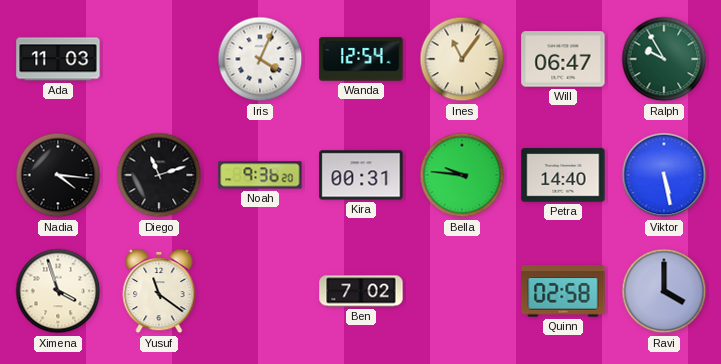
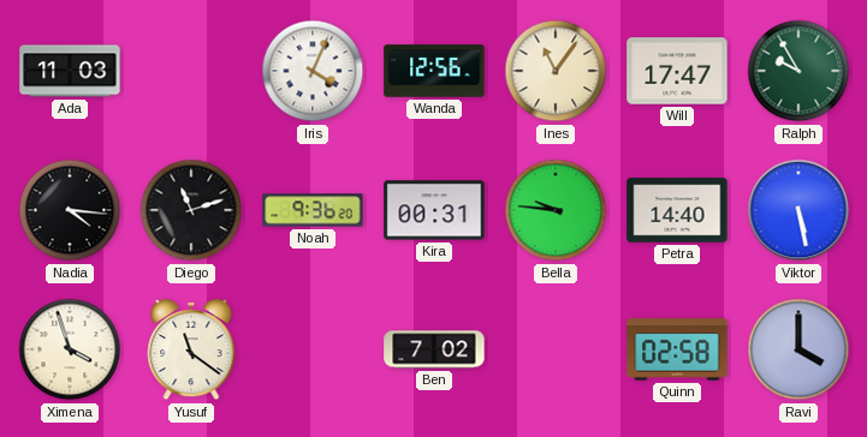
Wanda: 12:54 -> 12:56 (434, 71)
Will: 06:47 -> 17:47 (677, 71)
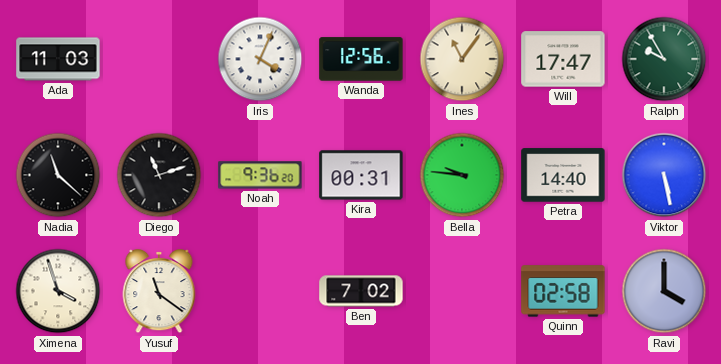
Nadia: 4:16 -> 11:22 (58, 175)
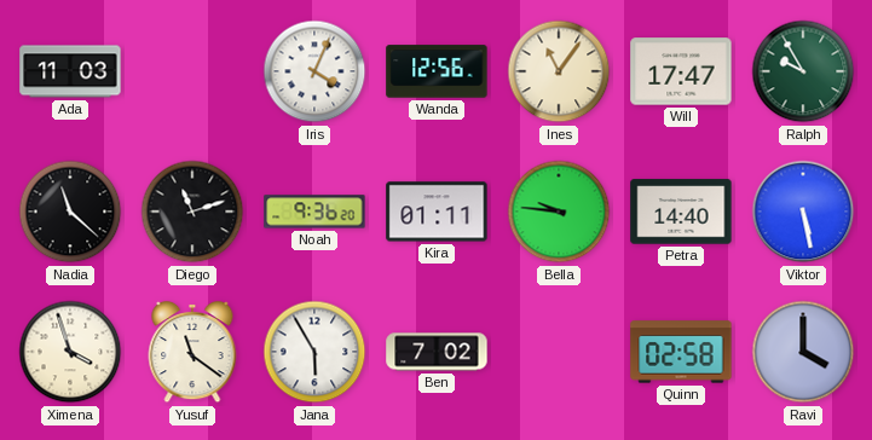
Kira: 00:31 -> 01:11 (437, 212)
Jana: none -> 5:55 (314, 352)
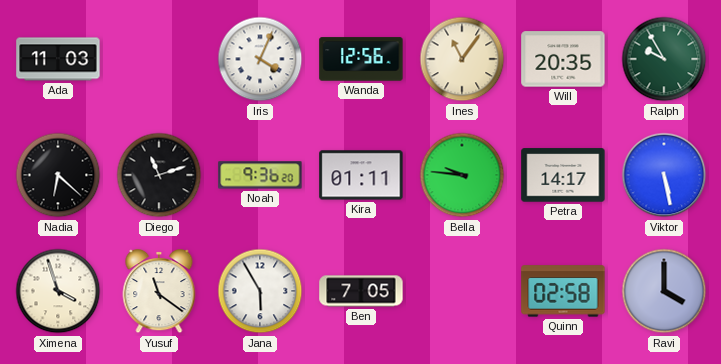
Will: 17:47 -> 20:35 (563, 59)
Nadia: 11:22 -> 6:22 (58, 175)
Petra: 14:40 -> 14:17 (563, 175)
Ben: 7:02 -> 7:05 (361, 291)
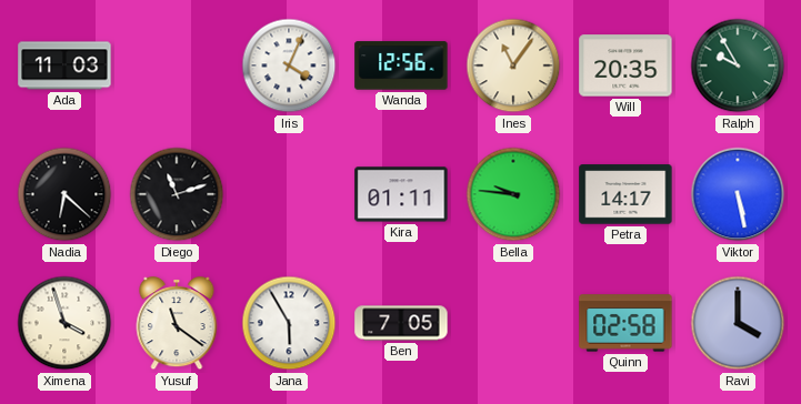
Noah: 9:36 -> none (260, 175)
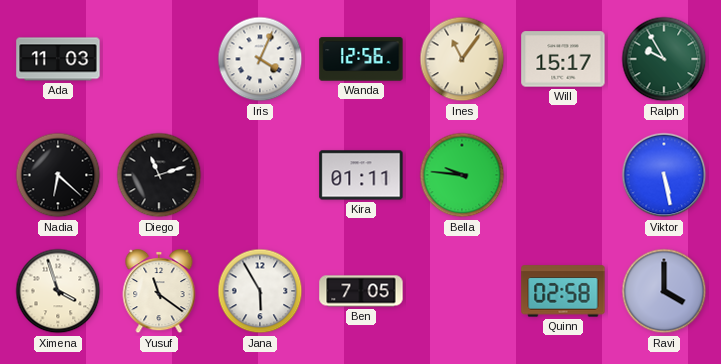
Will: 20:35 -> 15:17 (563, 59)
Petra: 14:17 -> none (625, 194)
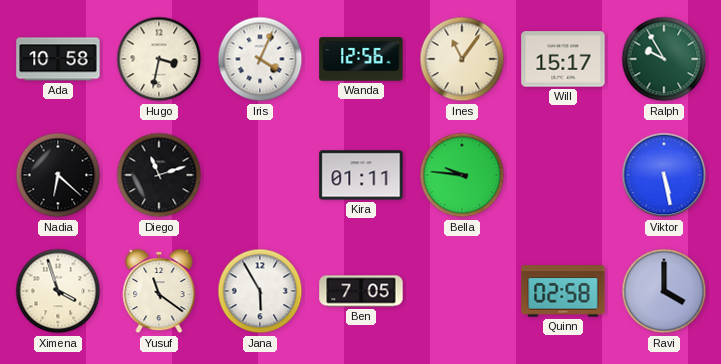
Ada: 11:03 -> 10:58 (58, 59)
Hugo: none -> 3:32 (159, 59)
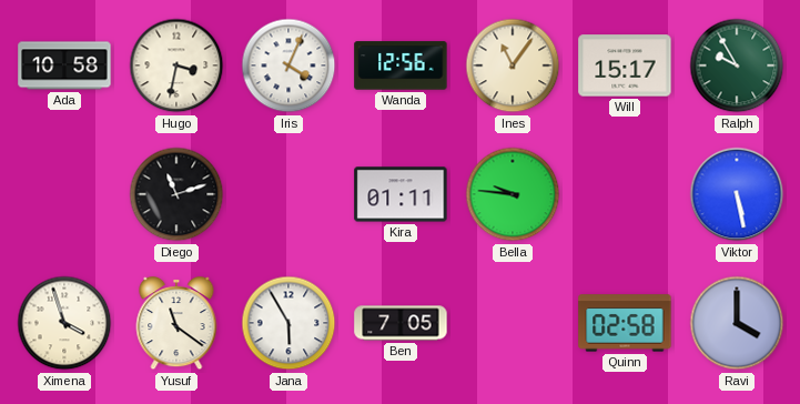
Nadia: 6:22 -> none (58, 175)
